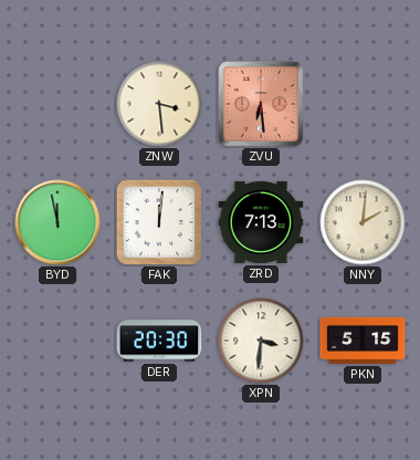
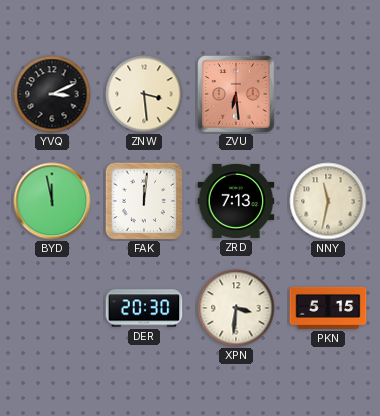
YVQ: none -> 3:11 (52, 94)
NNY: 2:01 -> 11:32 (328, 201)
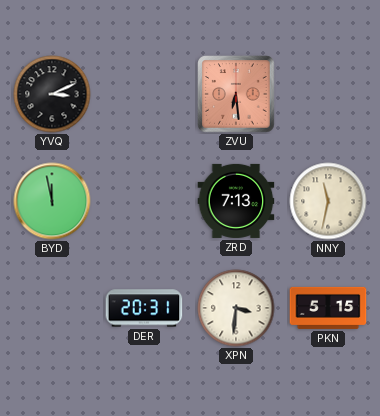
ZNW: 3:29 -> none (144, 94)
FAK: 12:01 -> none (144, 201)
DER: 20:30 -> 20:31 (144, 308)
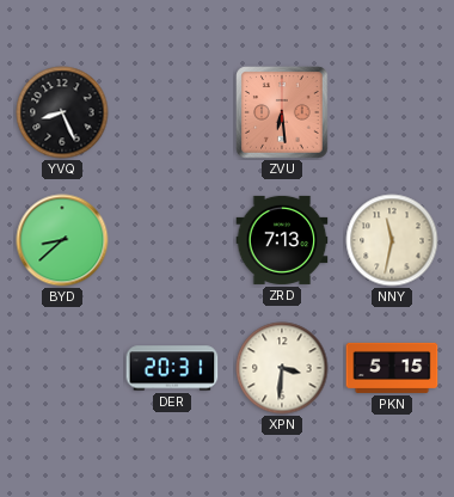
YVQ: 3:11 -> 8:26 (62, 112)
BYD: 11:58 -> 8:38 (62, 240)
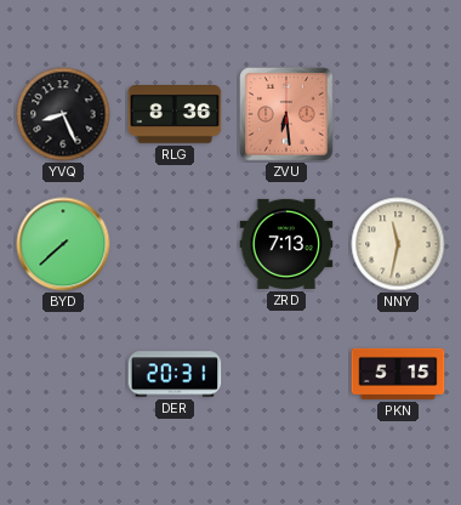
RLG: none -> 8:36 (175, 115)
BYD: 8:38 -> 7:38 (63, 244)
XPN: 3:31 -> none (282, 368)
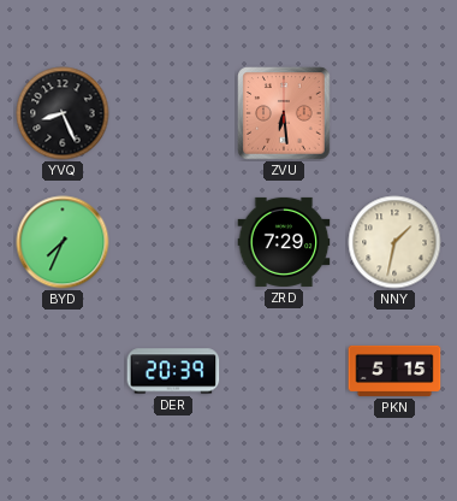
RLG: 8:36 -> none (175, 115)
BYD: 7:38 -> 7:34 (63, 242)
ZRD: 7:13 -> 7:29 (284, 242)
NNY: 11:32 -> 1:32 (394, 242)
DER: 20:31 -> 20:39 (173, 371)
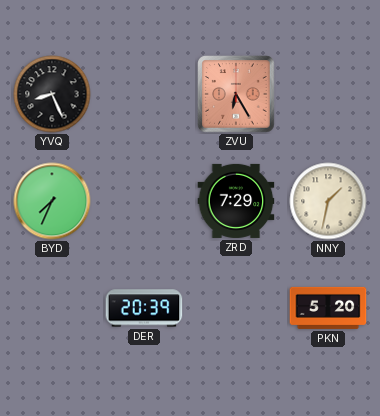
ZVU: 6:29 -> 6:25 (236, 94)
PKN: 5:15 -> 5:20 (328, 308)
